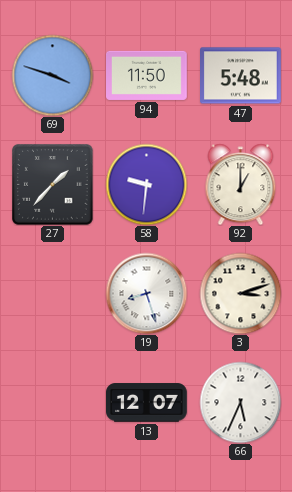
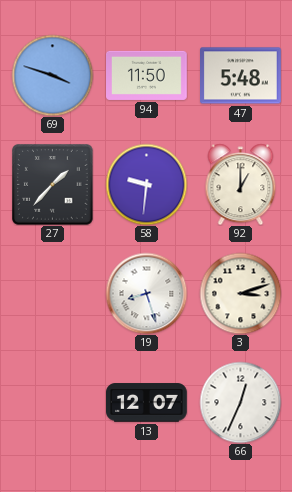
66: 5:34 -> 12:34 (240, 402)
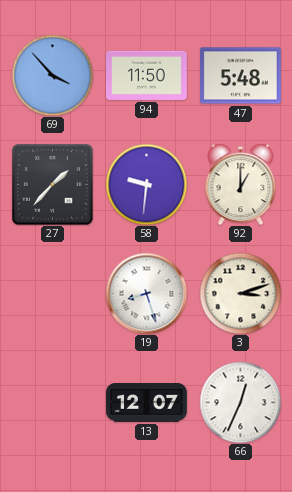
69: 3:48 -> 3:53 (52, 75)
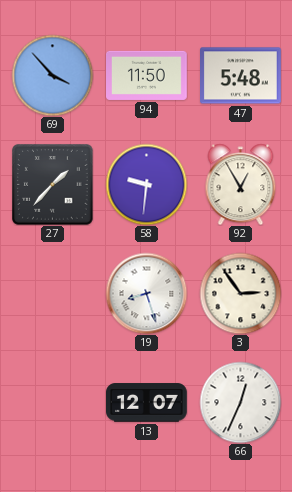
92: 1:00 -> 12:55 (241, 184)
3: 3:12 -> 2:54 (240, 293)
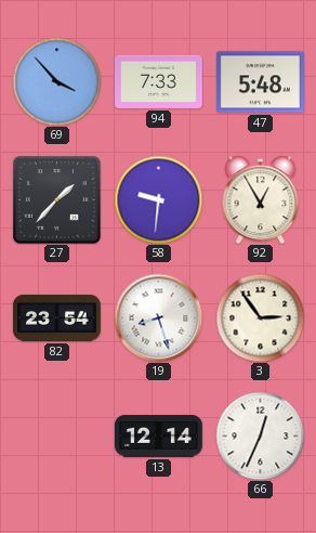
94: 11:50 -> 7:33 (159, 81)
82: none -> 23:54 (57, 317)
13: 12:07 -> 12:14 (159, 437)
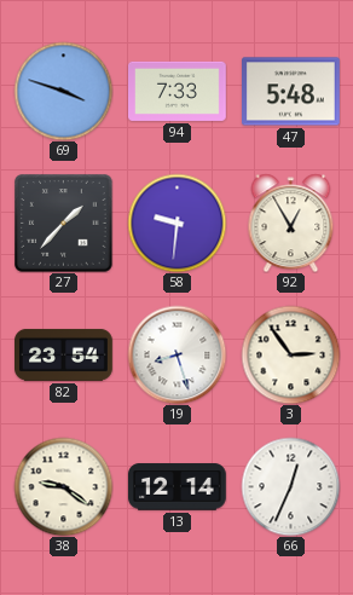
69: 3:53 -> 3:48 (63, 91)
38: none -> 9:21 (63, 486)
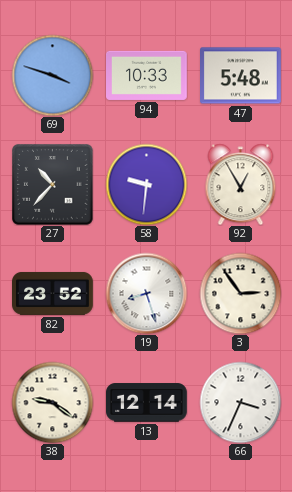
94: 7:33 -> 10:33 (147, 75)
27: 1:37 -> 10:37 (52, 184)
82: 23:54 -> 23:52 (53, 293)
66: 12:34 -> 3:34 (240, 402)
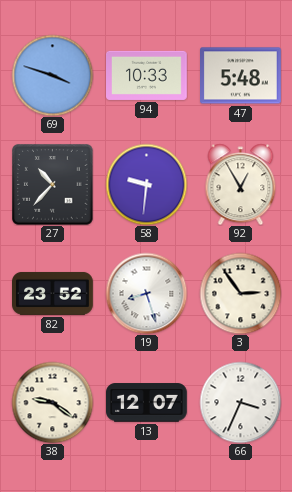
13: 12:14 -> 12:07 (147, 403)
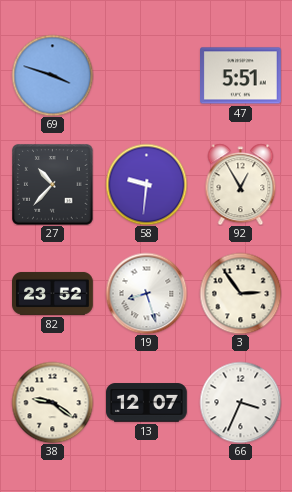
94: 10:33 -> none (147, 75)
47: 5:48 -> 5:51 (241, 76)
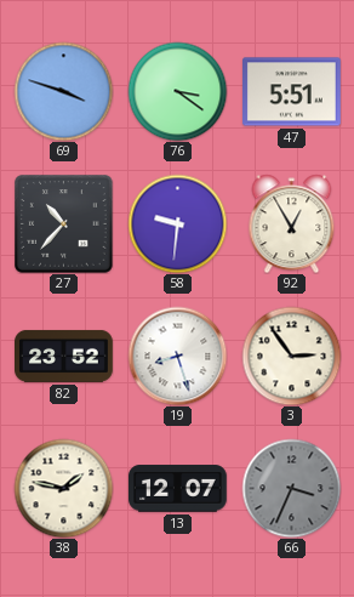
76: none -> 3:21 (177, 91)
38: 9:21 -> 1:47 (63, 488)
66 dial: white -> grey (291, 488)
